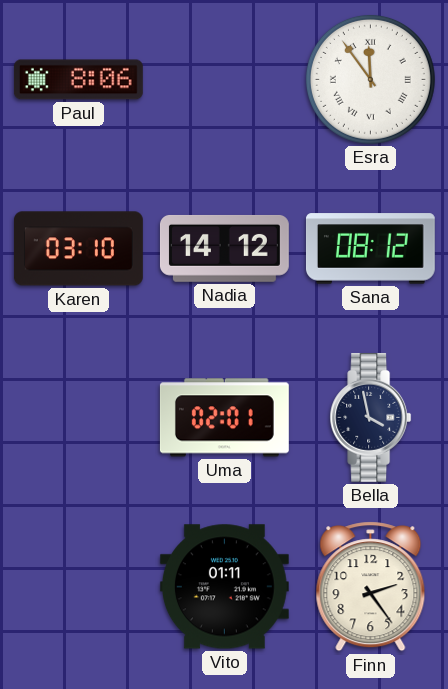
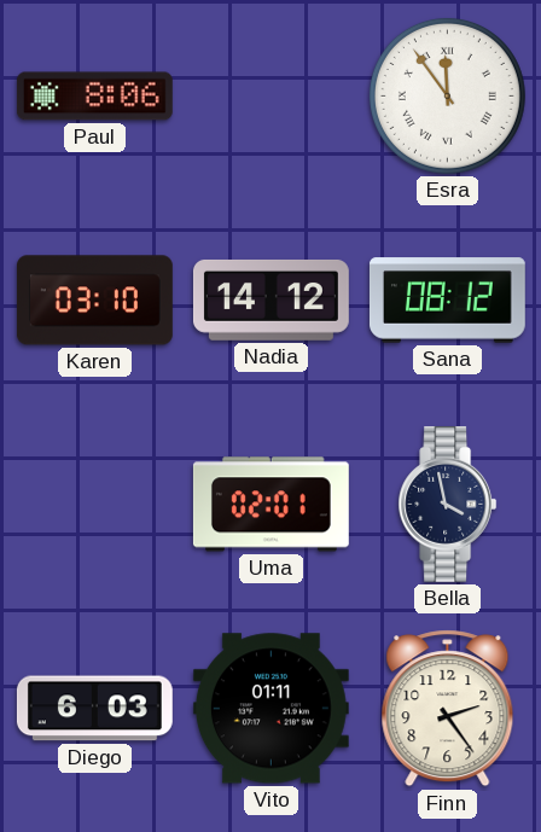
Diego: none -> 6:03 (94, 709)
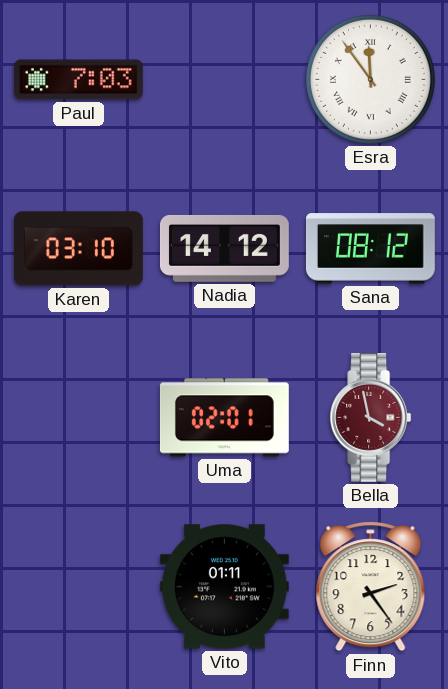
Paul: 8:06 -> 7:03 (78, 80)
Bella dial: navy -> burgundy (371, 417)
Diego: 6:03 -> none (94, 709)
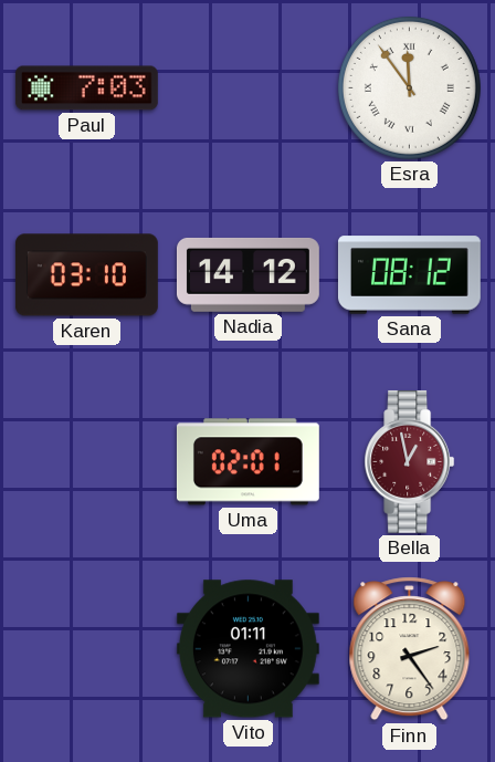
Bella: 3:58 -> 12:58 (410, 461)
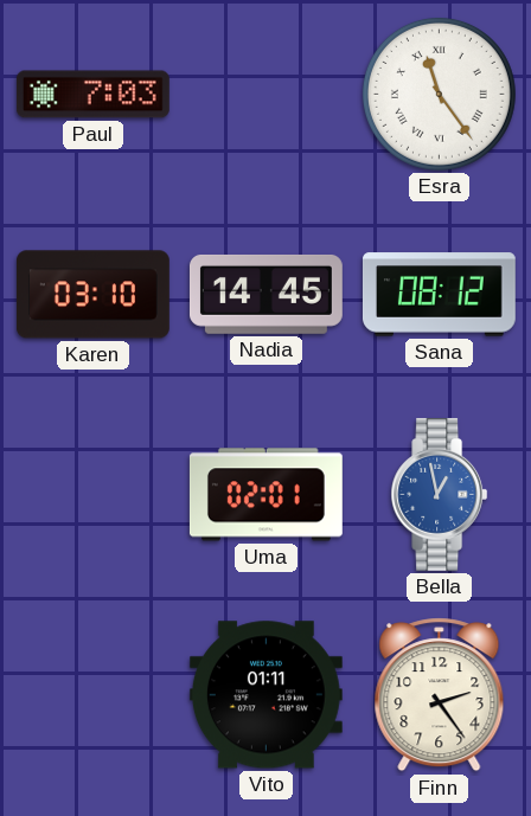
Esra: 11:54 -> 11:24 (439, 94)
Nadia: 14:12 -> 14:45 (265, 294)
Bella dial: burgundy -> blue (440, 494)
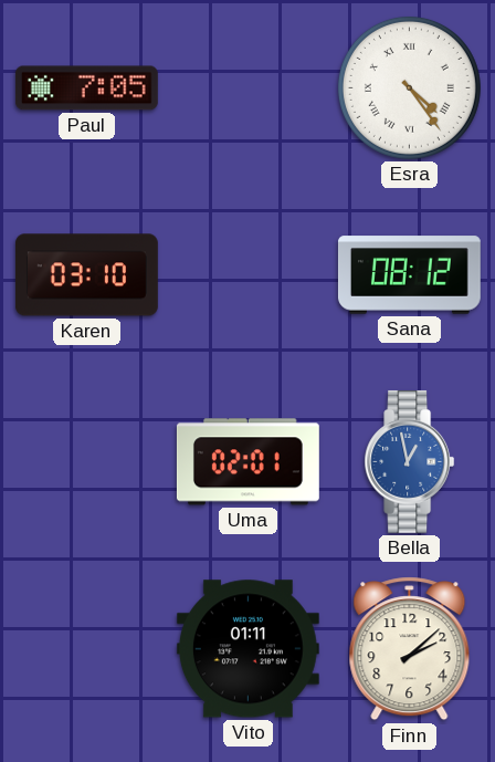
Paul: 7:03 -> 7:05 (86, 88)
Esra: 11:24 -> 4:24 (409, 87)
Nadia: 14:45 -> none (265, 294)
Finn: 2:24 -> 2:08 (410, 649)
